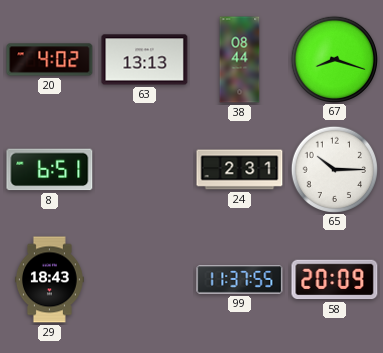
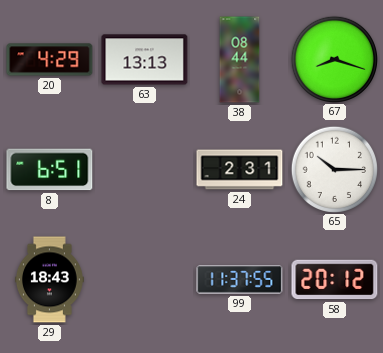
20: 4:02 -> 4:29 (50, 60)
58: 20:09 -> 20:12 (335, 280)
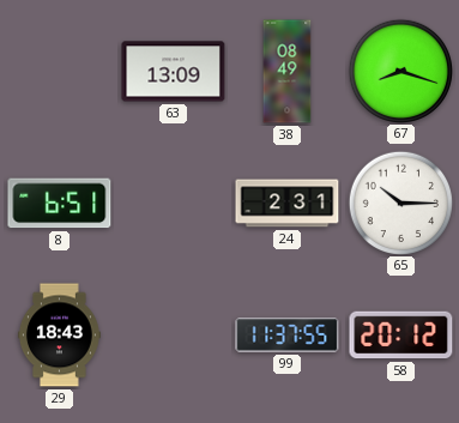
20: 4:29 -> none (50, 60)
63: 13:13 -> 13:09 (174, 72)
38: 08:44 -> 08:49 (288, 72)
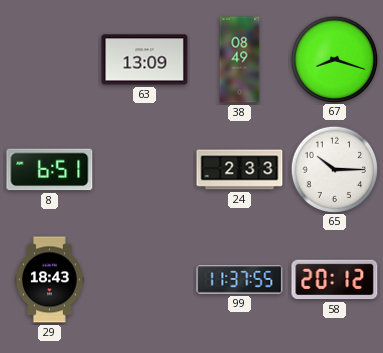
24: 2:31 -> 2:33 (240, 170)
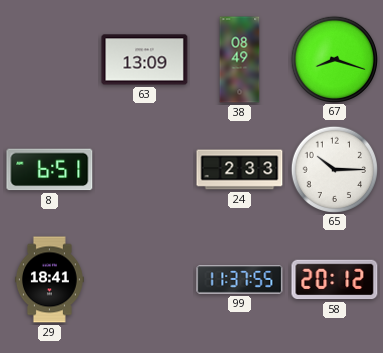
29: 18:43 -> 18:41 (50, 280)
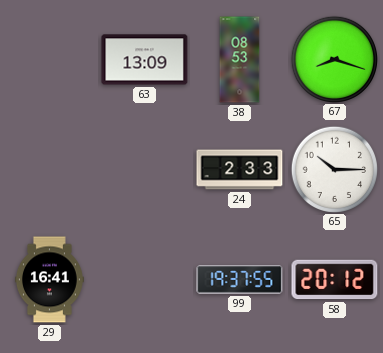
38: 08:49 -> 08:53 (240, 60)
8: 6:51 -> none (50, 170)
29: 18:41 -> 16:41 (50, 280)
99: 11:37 -> 19:37 (240, 280)
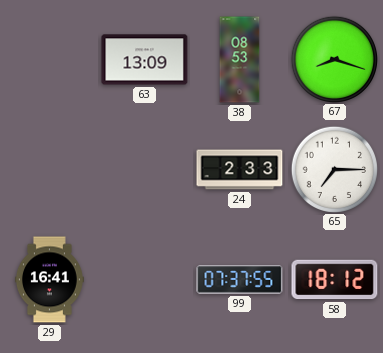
65: 10:15 -> 7:15 (334, 169)
99: 19:37 -> 07:37 (240, 280)
58: 20:12 -> 18:12 (335, 280)
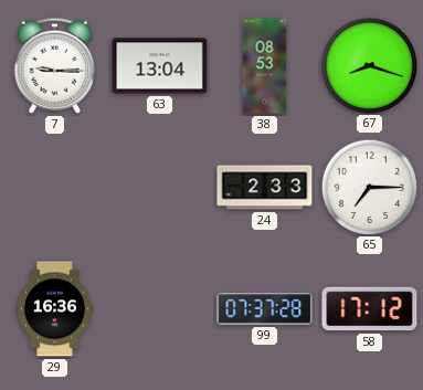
7: none -> 9:15 (55, 65)
63: 13:09 -> 13:04 (160, 66)
29: 16:41 -> 16:36 (55, 309)
99: 07:37:55 -> 07:37:28 (265, 309)
58: 18:12 -> 17:12 (370, 309)
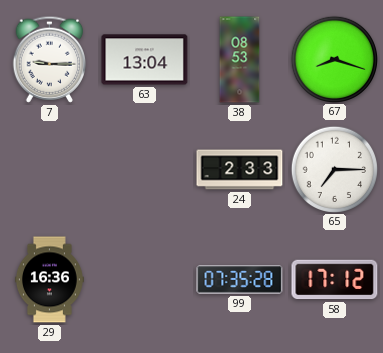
99: 07:37 -> 07:35 (240, 280)
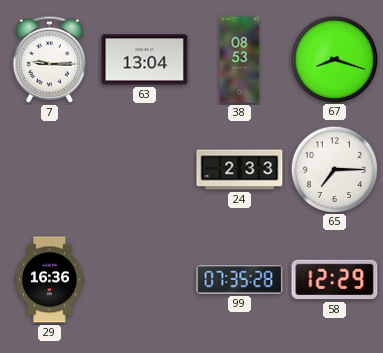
58: 17:12 -> 12:29 (335, 280)
